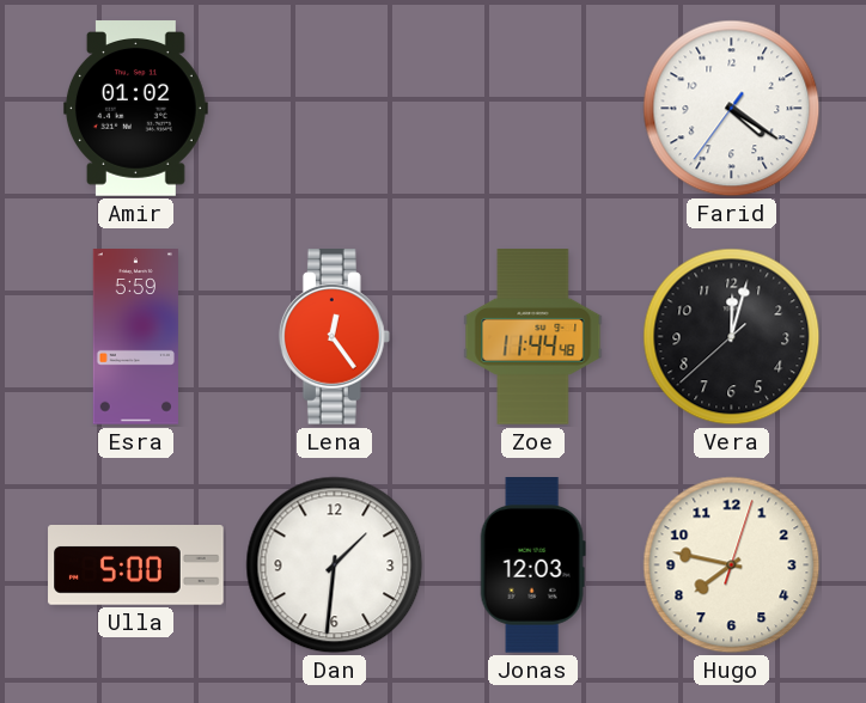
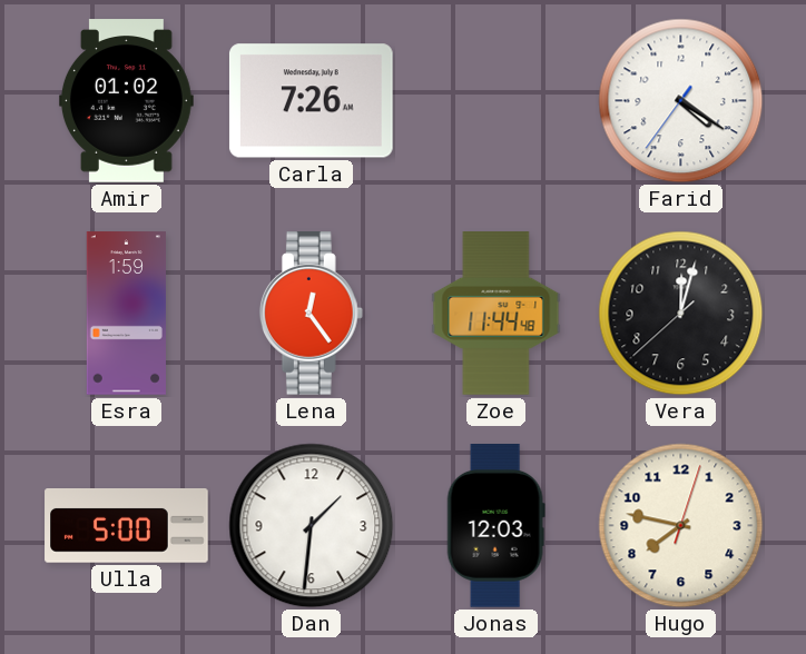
Carla: none -> 7:26 (311, 101)
Esra: 5:59 -> 1:59 (126, 314)
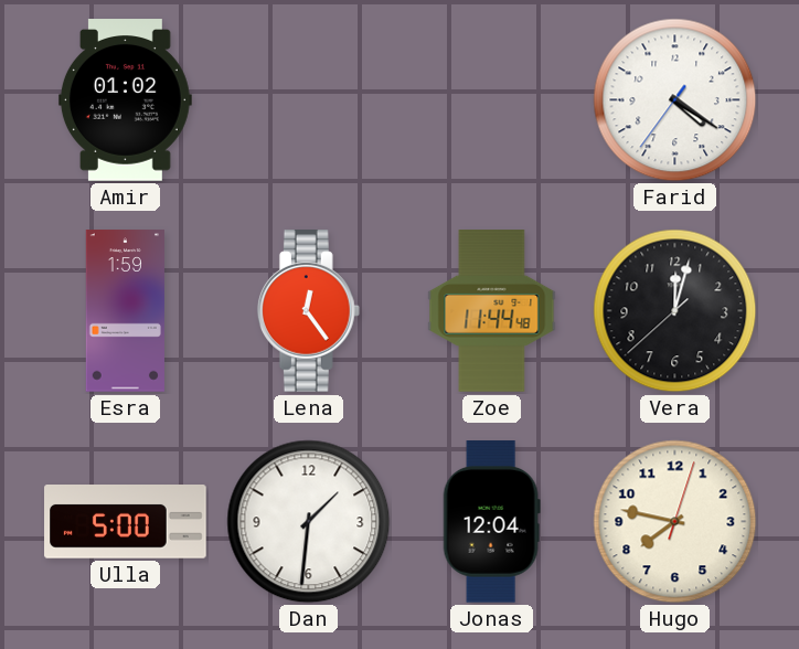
Carla: 7:26 -> none (311, 101)
Jonas: 12:03 -> 12:04 (491, 522)
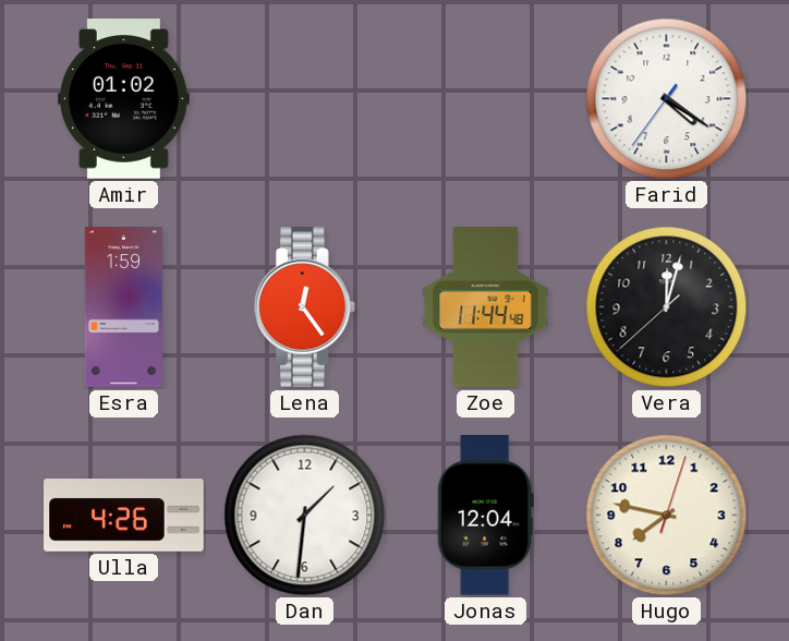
Ulla: 5:00 -> 4:26 (124, 516)
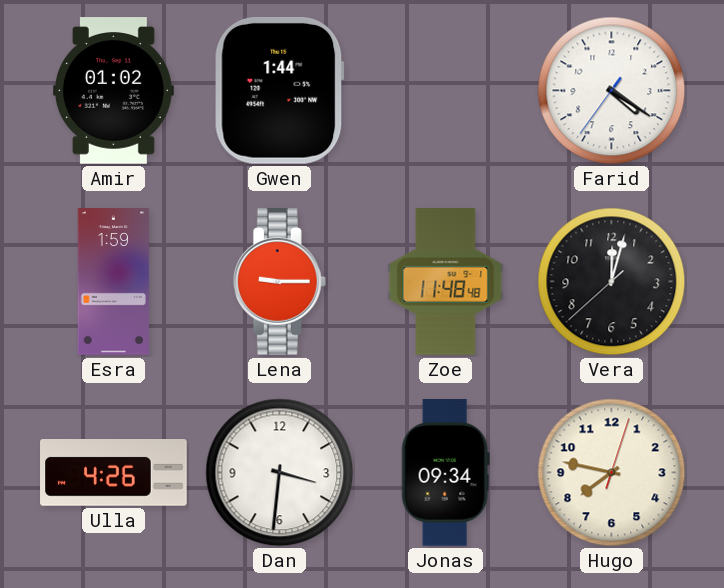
Gwen: none -> 1:44 (279, 90)
Lena: 12:24 -> 9:15 (279, 282)
Zoe: 11:44 -> 11:48 (446, 282)
Dan: 1:31 -> 3:31 (280, 473)
Jonas: 12:04 -> 09:34 (445, 473)
